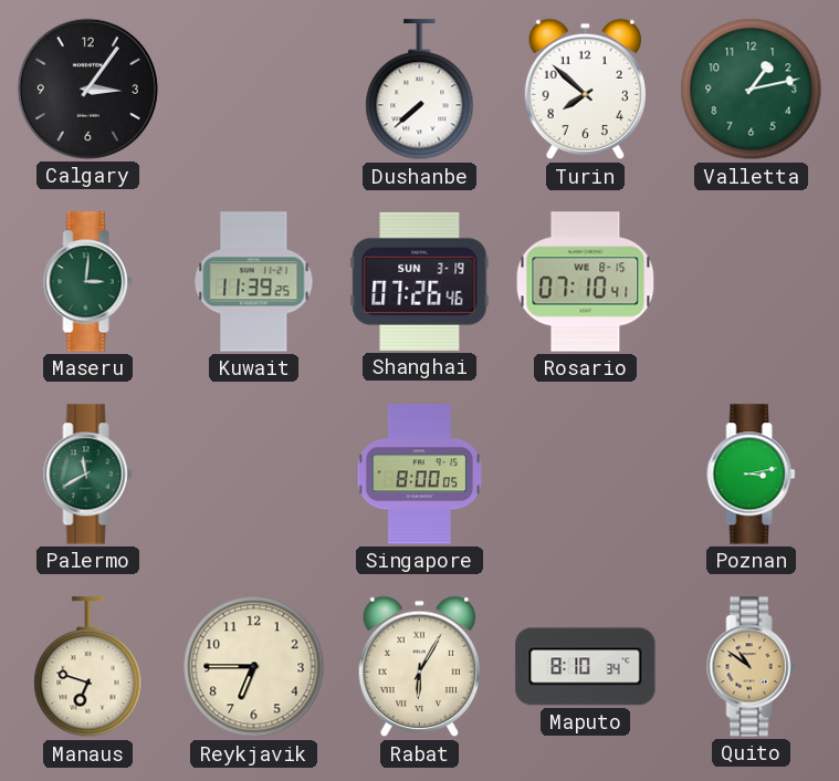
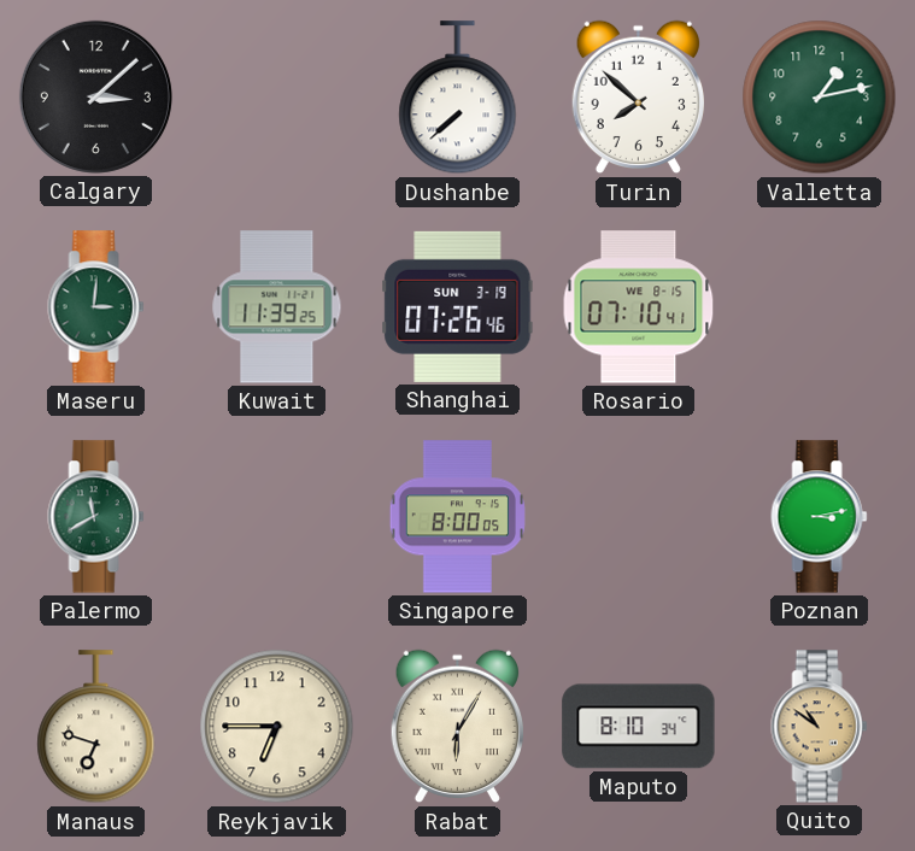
Calgary: 3:06 -> 3:08 (95, 96)
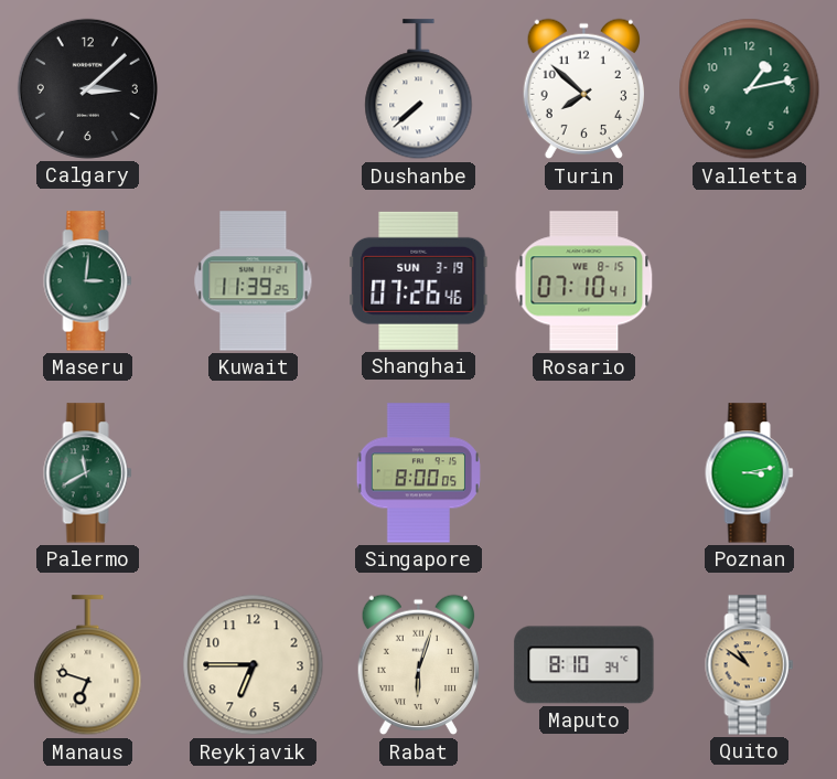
Rabat: 6:05 -> 6:03 (418, 665)
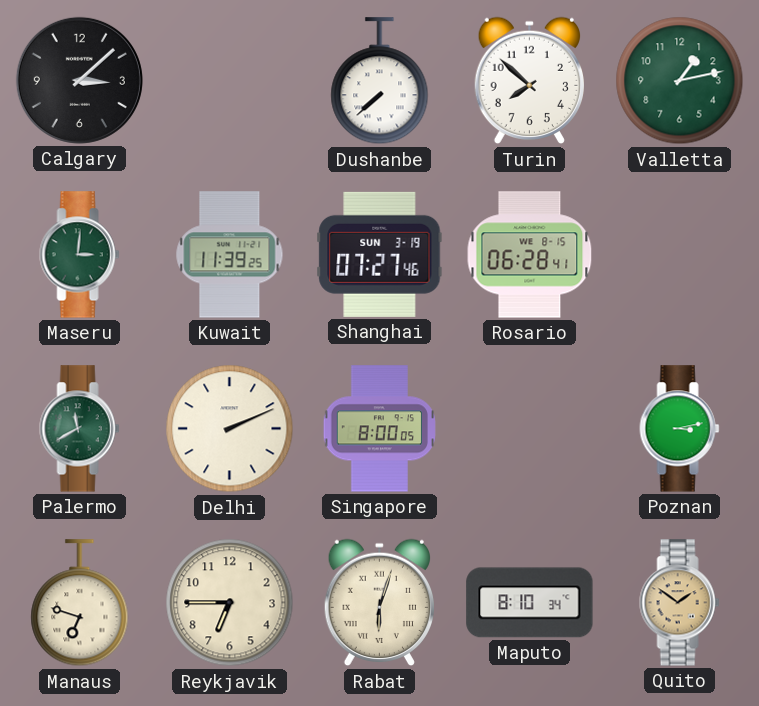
Shanghai: 07:26 -> 07:27 (380, 254)
Rosario: 07:10 -> 06:28 (530, 255)
Delhi: none -> 2:11 (230, 429)
Quito: 10:51 -> 1:51 (680, 603)
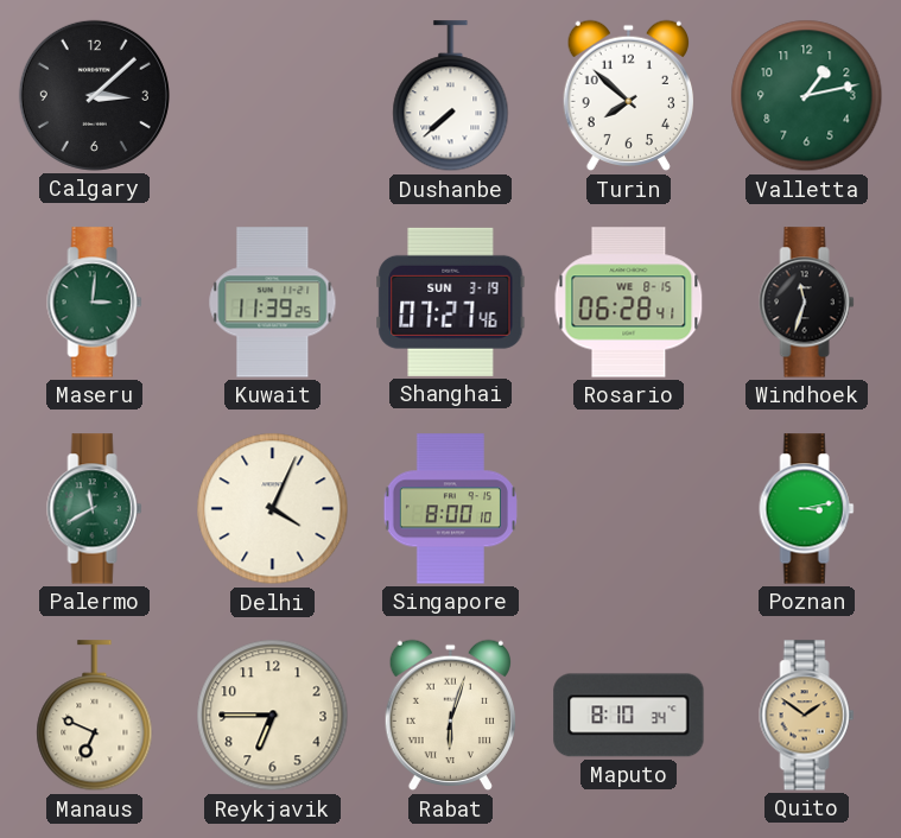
Windhoek: none -> 11:33 (807, 303)
Delhi: 2:11 -> 4:04 (273, 509)
Singapore: 8:00:05 -> 8:00:10 (450, 509)
Manaus: 6:48 -> 6:49 (95, 716)
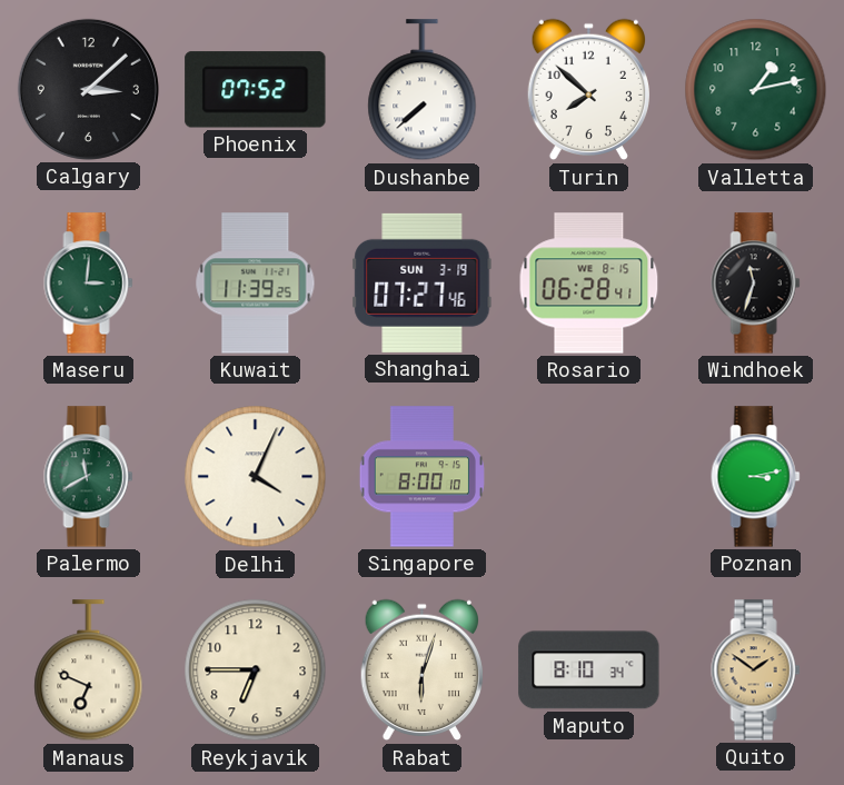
Phoenix: none -> 07:52 (256, 90)
